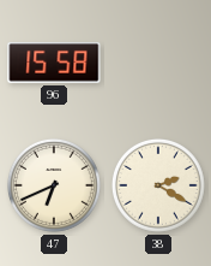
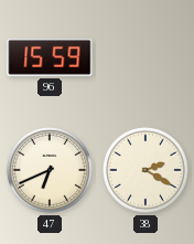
96: 15:58 -> 15:59 (50, 57)
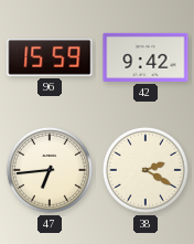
42: none -> 9:42 (145, 57)
47: 6:41 -> 6:44 (50, 170)
